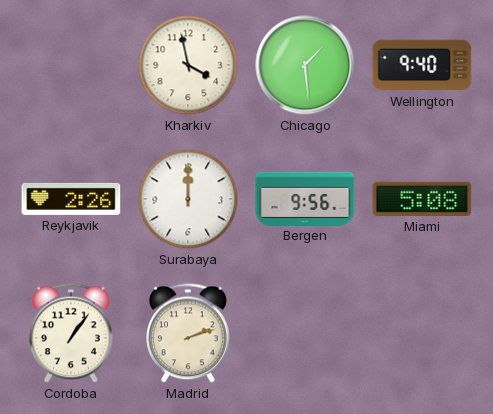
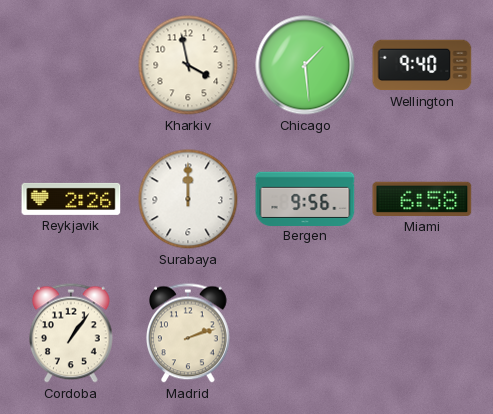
Miami: 5:08 -> 6:58 (422, 199)
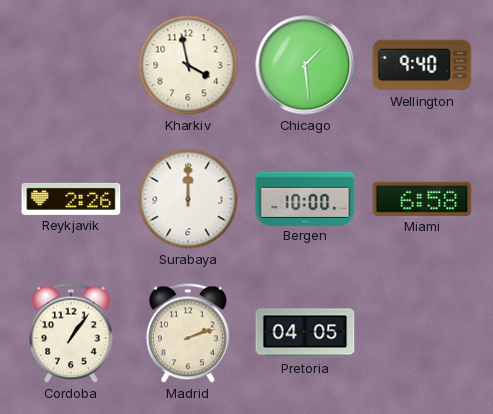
Bergen: 9:56 -> 10:00 (305, 198)
Pretoria: none -> 04:05 (305, 333)
